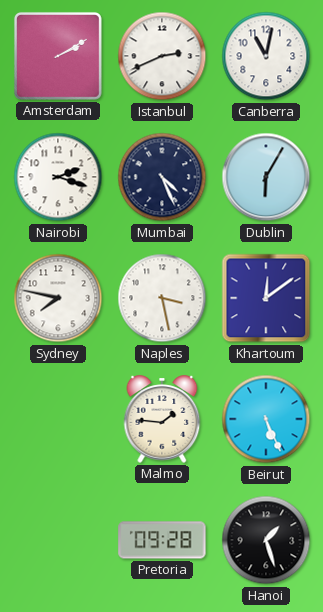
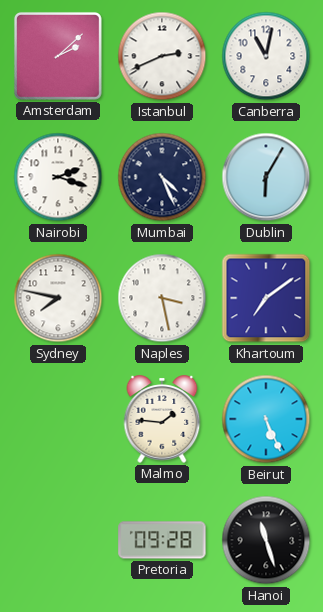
Amsterdam: 2:10 -> 2:08 (58, 56)
Khartoum: 12:09 -> 7:09 (266, 298)
Hanoi: 1:27 -> 11:27 (266, 540)
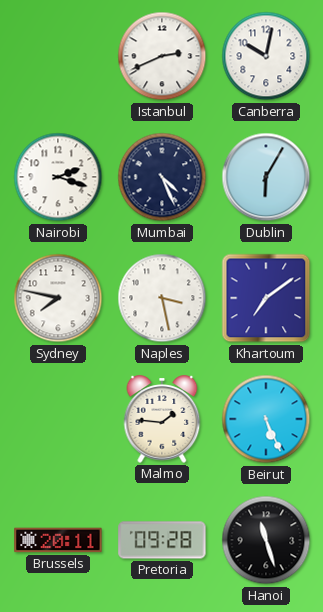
Amsterdam: 2:08 -> none (58, 56)
Canberra: 11:02 -> 10:02 (266, 56)
Brussels: none -> 20:11 (58, 540)
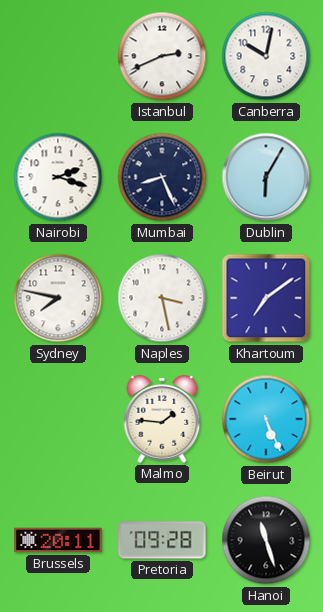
Mumbai: 4:26 -> 8:26 (162, 177)
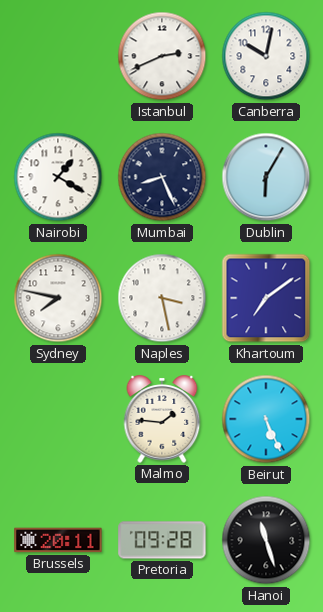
Nairobi: 2:18 -> 1:20 (58, 177)
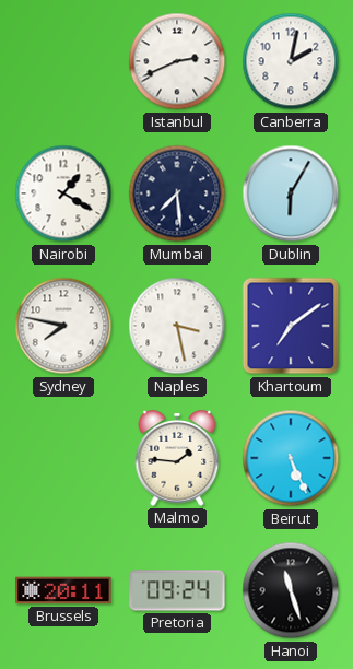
Canberra: 10:02 -> 2:02 (291, 61)
Mumbai: 8:26 -> 7:29 (177, 193)
Pretoria: 09:28 -> 09:24 (177, 590)
